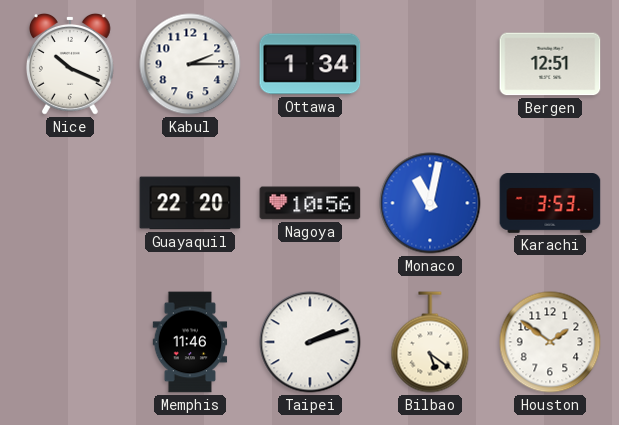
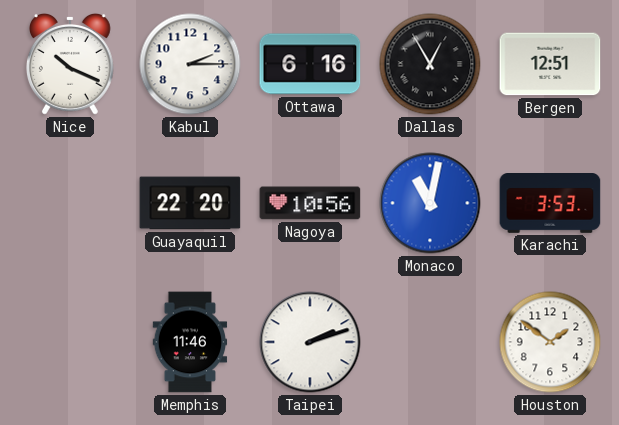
Ottawa: 1:34 -> 6:16 (310, 64)
Dallas: none -> 12:55 (430, 64)
Bilbao: 5:21 -> none (430, 342)
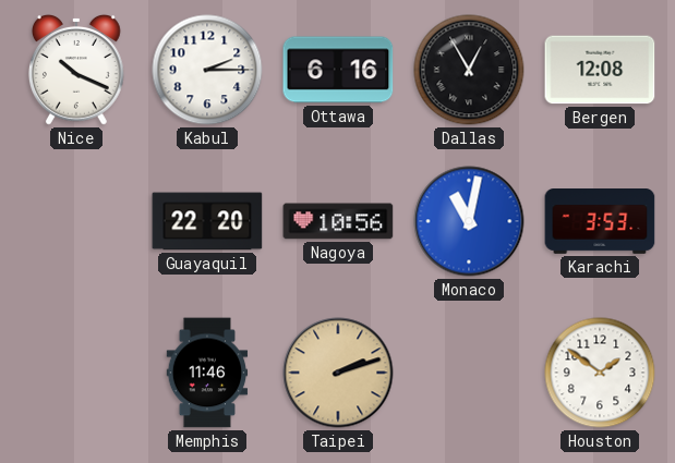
Bergen: 12:51 -> 12:08 (600, 70)
Taipei dial: white -> champagne (338, 373)
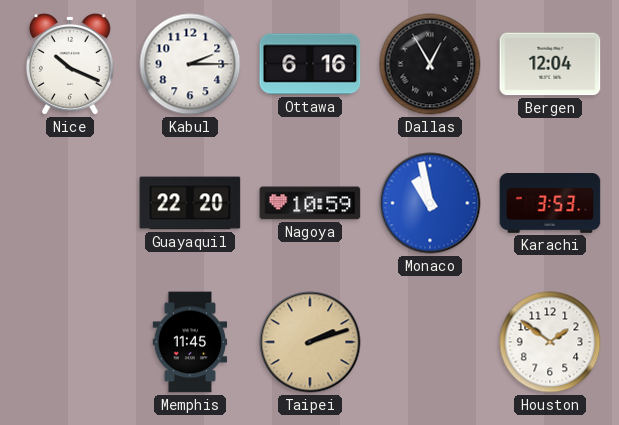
Bergen: 12:08 -> 12:04 (550, 64)
Nagoya: 10:56 -> 10:59 (310, 203)
Monaco: 11:02 -> 10:58 (430, 203)
Memphis: 11:46 -> 11:45 (190, 342)
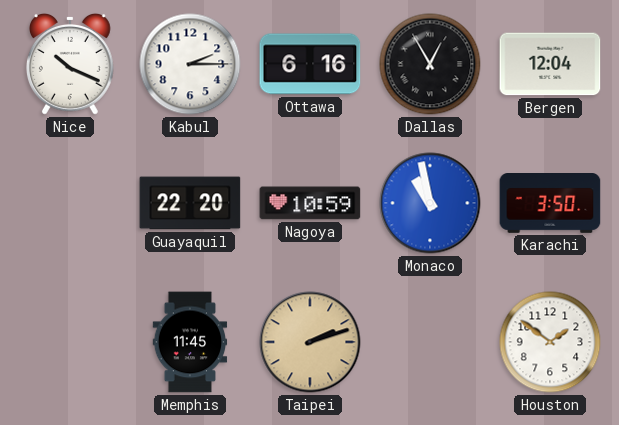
Karachi: 3:53 -> 3:50 (550, 204)
